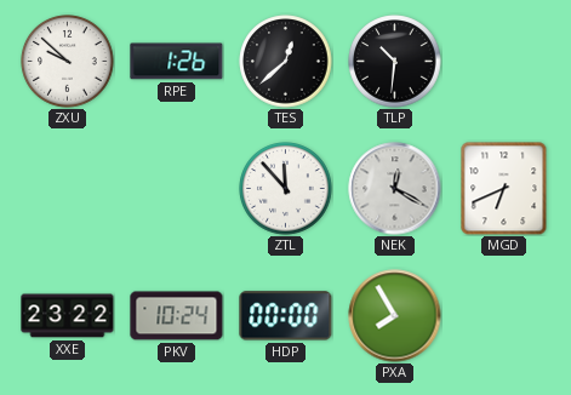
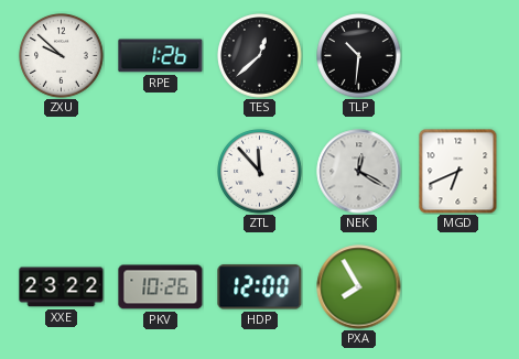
PKV: 10:24 -> 10:26 (161, 287)
HDP: 00:00 -> 12:00 (260, 287)
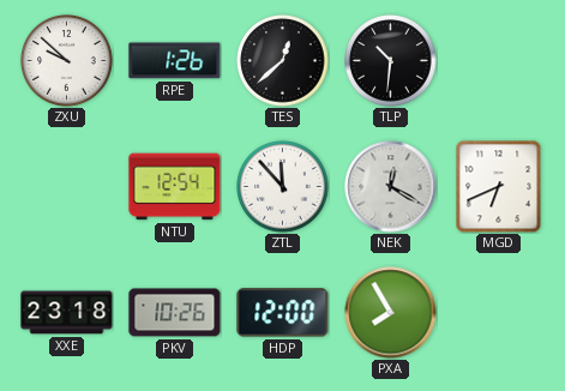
NTU: none -> 12:54 (175, 187)
XXE: 23:22 -> 23:18 (67, 313)
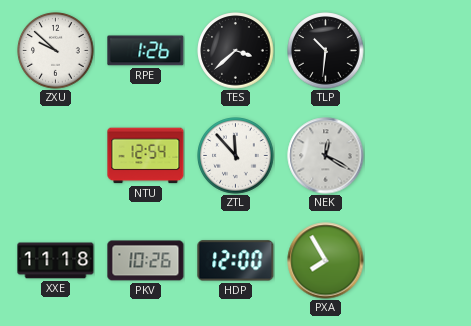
TES: 12:38 -> 3:38 (236, 51)
MGD: 6:41 -> none (499, 186)
XXE: 23:18 -> 11:18 (56, 261)
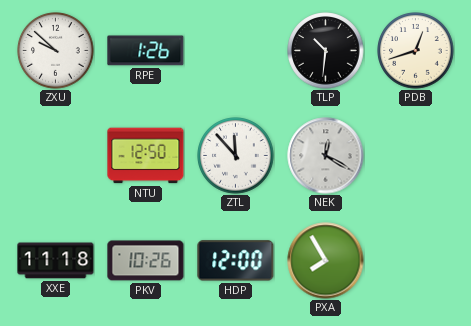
TES: 3:38 -> none (236, 51)
PDB: none -> 12:42 (416, 51)
NTU: 12:54 -> 12:50 (146, 156)
